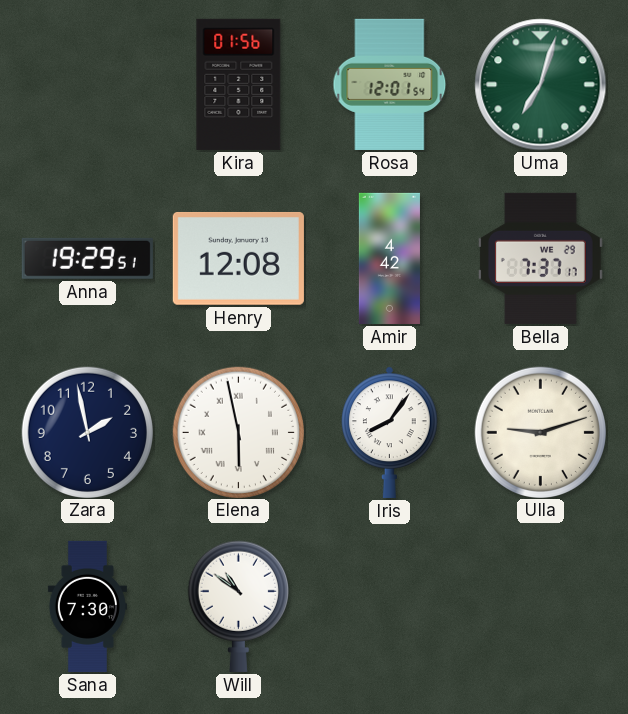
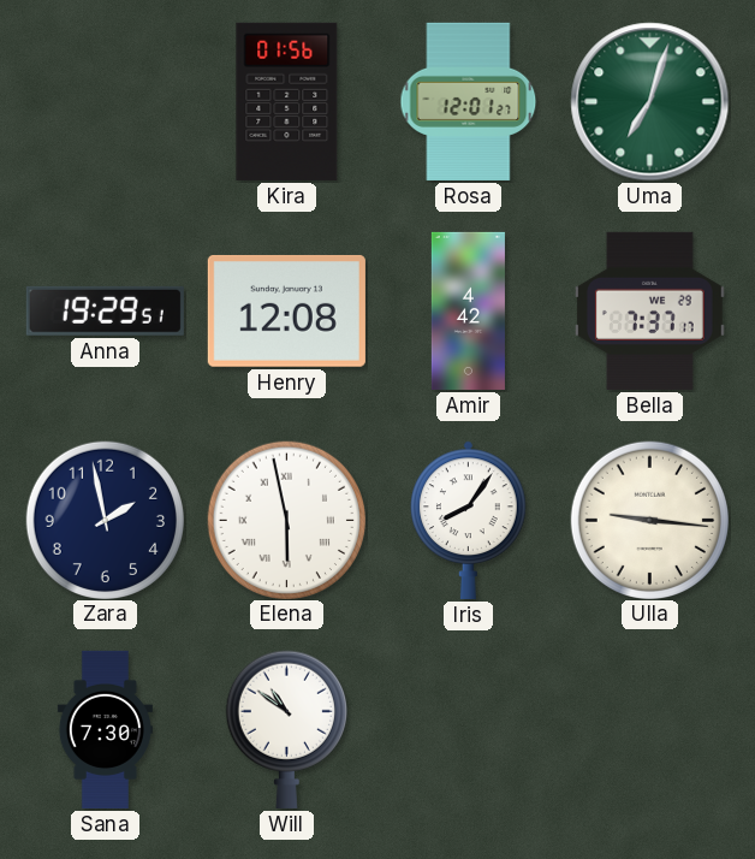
Rosa: 12:01:54 -> 12:01:27 (469, 101)
Ulla: 9:12 -> 9:16 (649, 520)
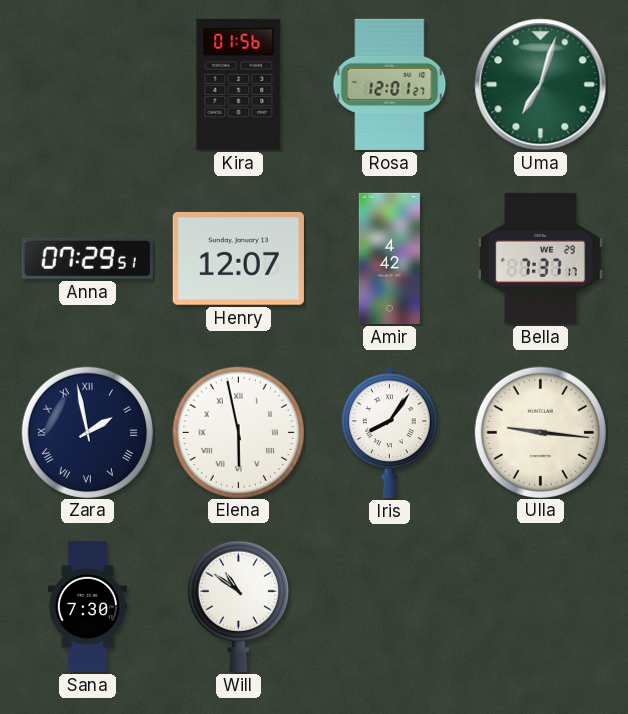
Anna: 19:29 -> 07:29 (87, 258)
Henry: 12:08 -> 12:07 (238, 258)
Zara numerals: Arabic -> Roman (87, 432)
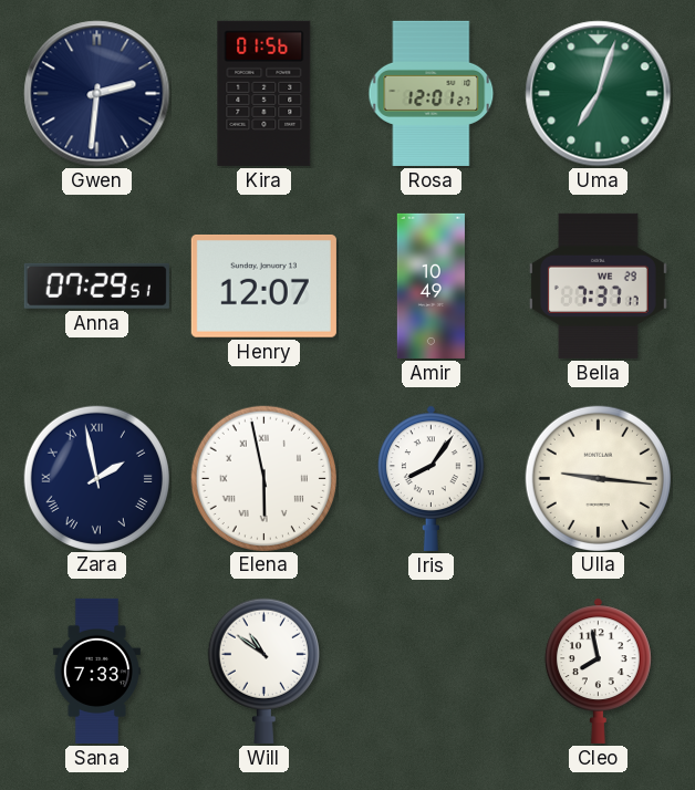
Gwen: none -> 2:31 (97, 94)
Amir: 4:42 -> 10:49 (431, 285)
Sana: 7:30 -> 7:33 (96, 671)
Cleo: none -> 7:58 (599, 671)
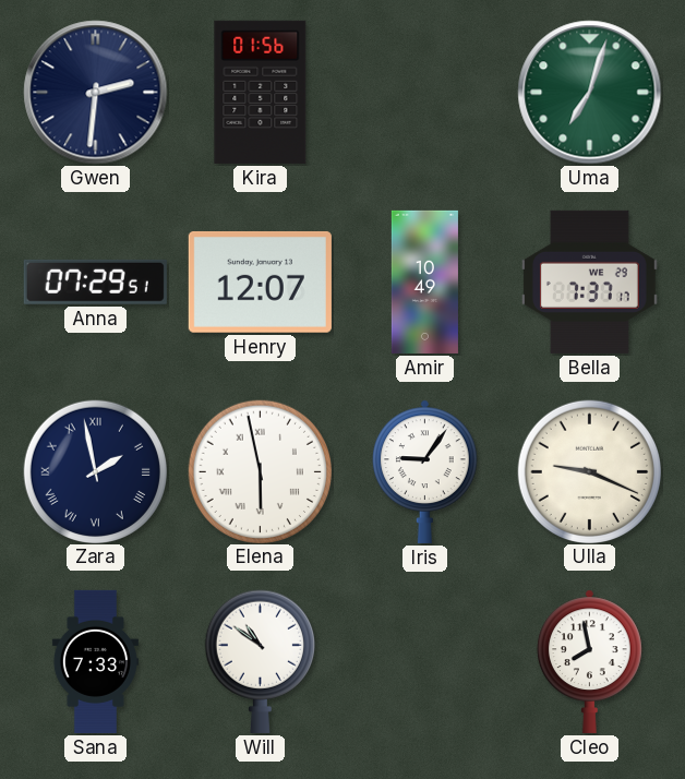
Rosa: 12:01 -> none (432, 93)
Iris: 8:06 -> 9:06 (425, 471)
Ulla: 9:16 -> 9:19 (589, 471)
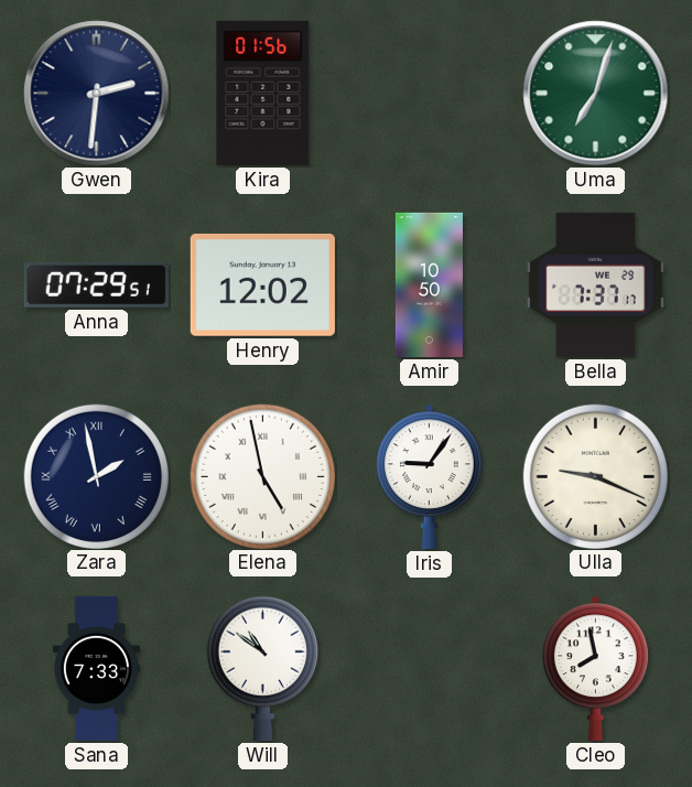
Henry: 12:07 -> 12:02 (262, 284)
Amir: 10:49 -> 10:50 (429, 284)
Elena: 5:58 -> 4:58 (262, 476)
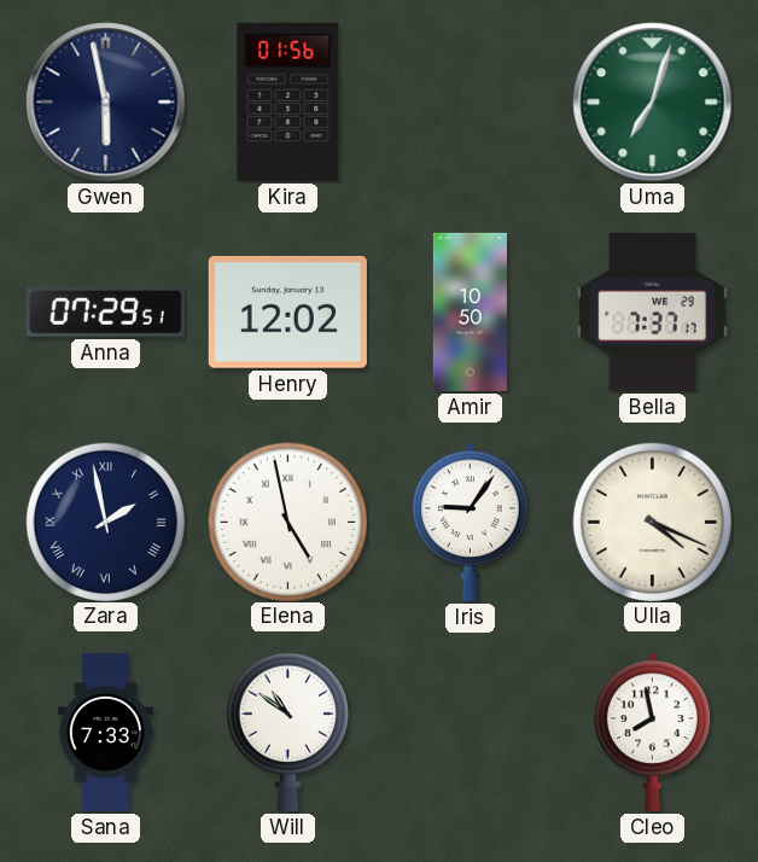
Gwen: 2:31 -> 5:58 (106, 103)
Ulla: 9:19 -> 4:19 (652, 522)
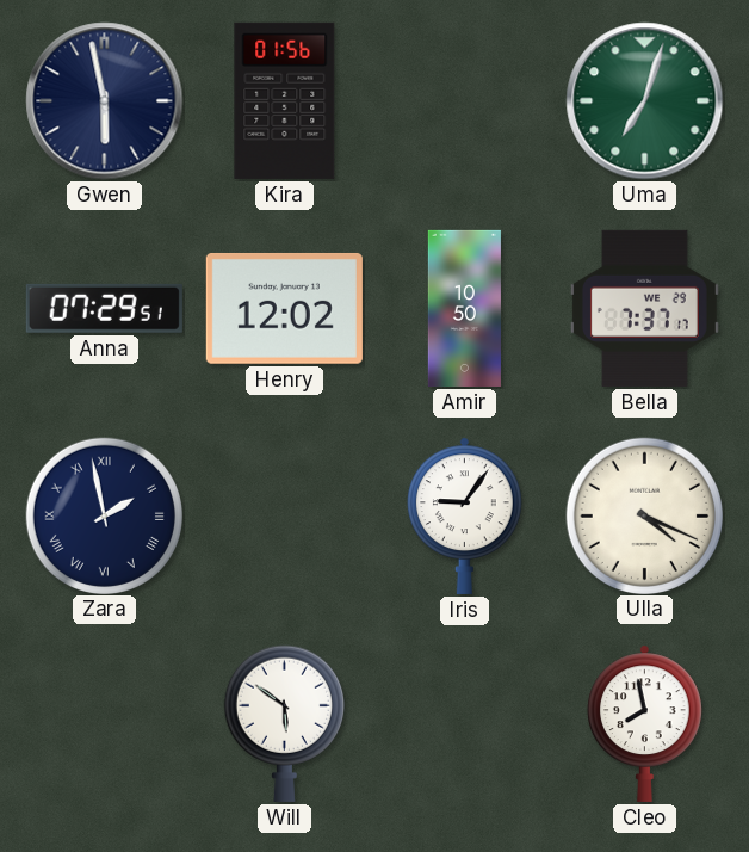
Elena: 4:58 -> none (287, 522)
Sana: 7:33 -> none (105, 732)
Will: 10:51 -> 5:51 (284, 723)
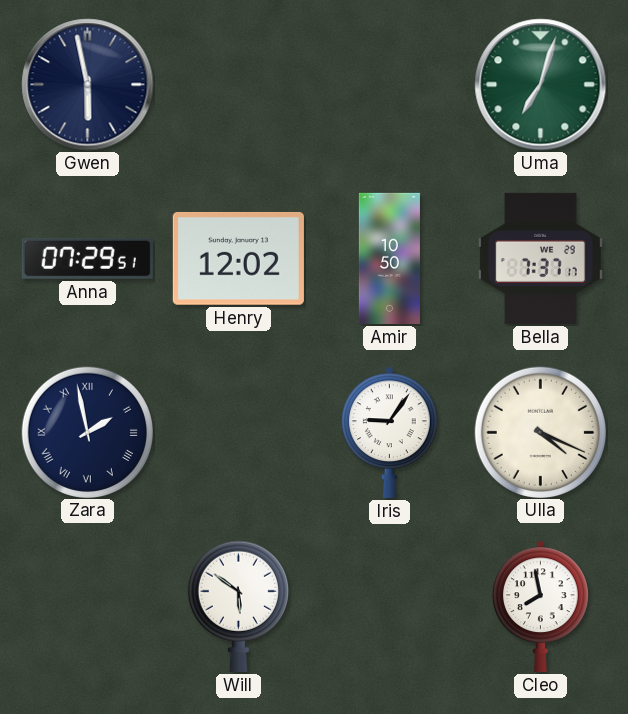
Kira: 01:56 -> none (285, 100)
